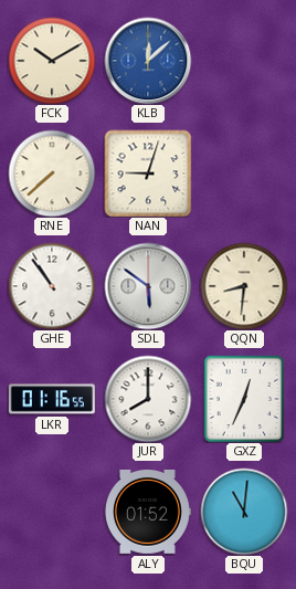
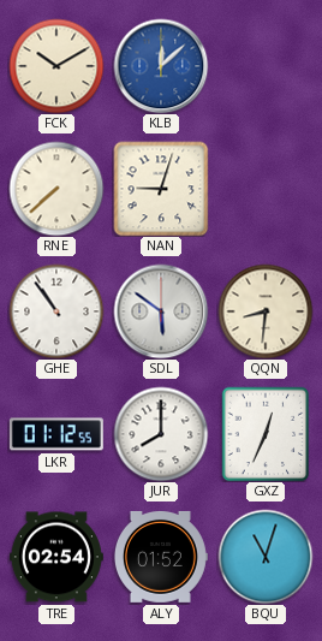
LKR: 01:16 -> 01:12 (56, 434)
TRE: none -> 02:54 (56, 557)
BQU: 11:01 -> 11:03 (266, 557)
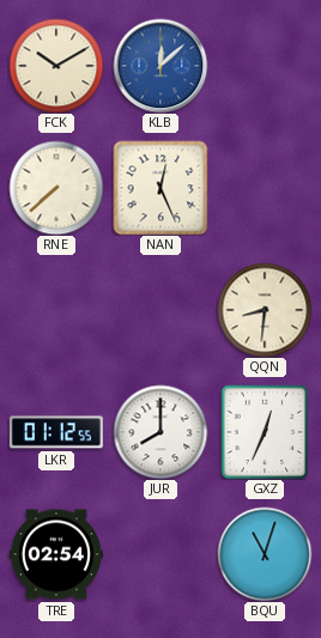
NAN: 9:03 -> 12:26 (160, 188)
GHE: 10:54 -> none (56, 311)
SDL: 5:51 -> none (161, 311)
ALY: 01:52 -> none (161, 557)
